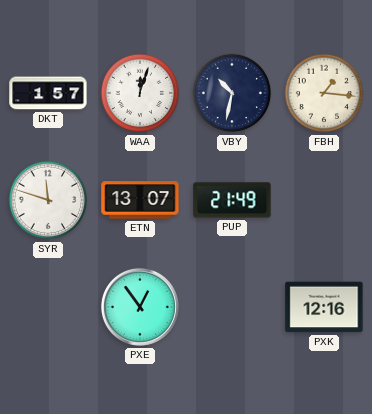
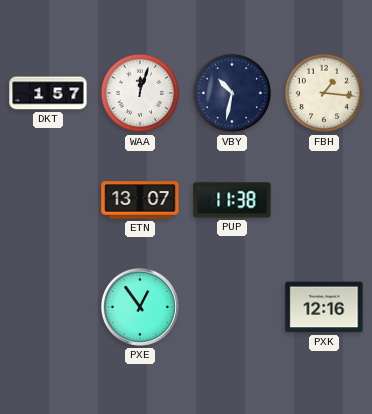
SYR: 11:48 -> none (48, 200)
PUP: 21:49 -> 11:38 (232, 200)
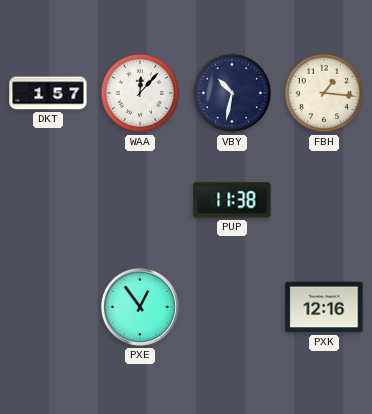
WAA: 12:03 -> 12:07 (140, 93)
ETN: 13:07 -> none (140, 200)
